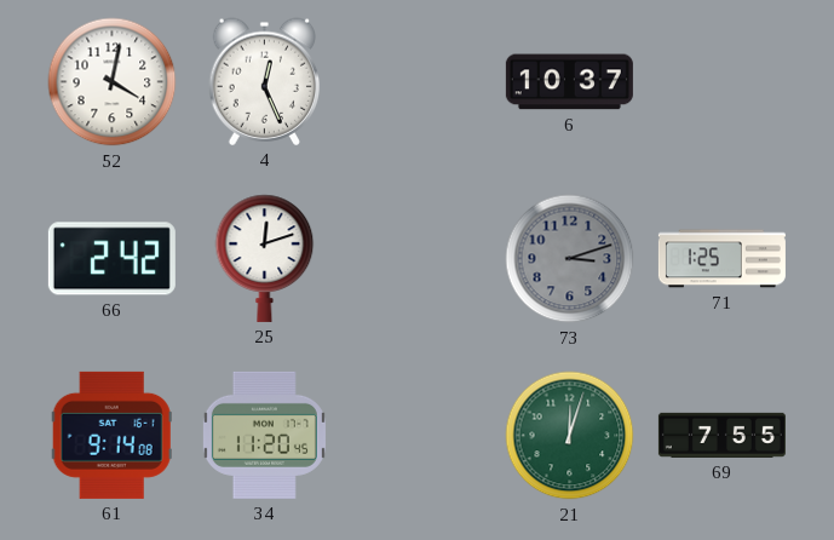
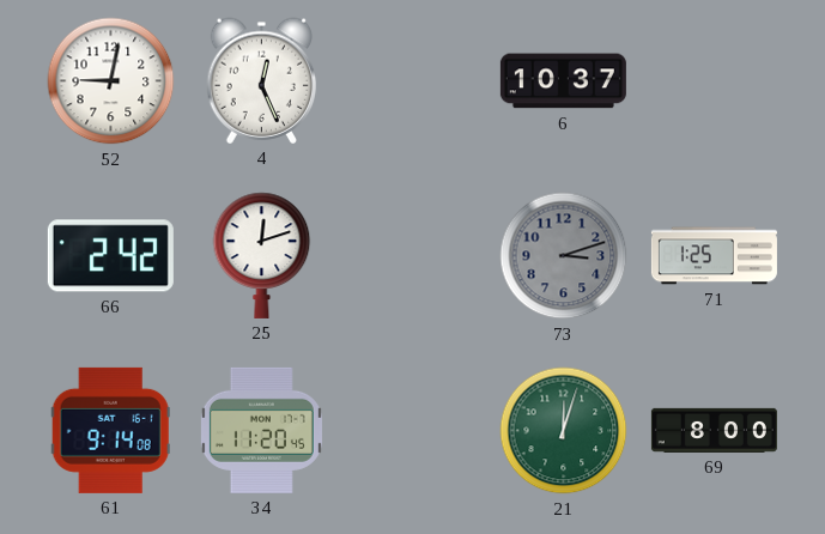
52: 4:02 -> 9:02 (111, 81)
69: 7:55 -> 8:00 (714, 430)
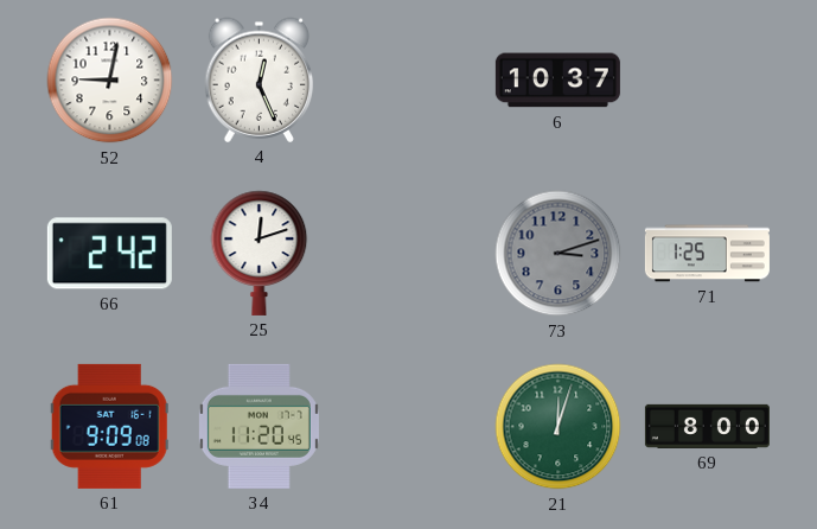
61: 9:14 -> 9:09 (109, 426)
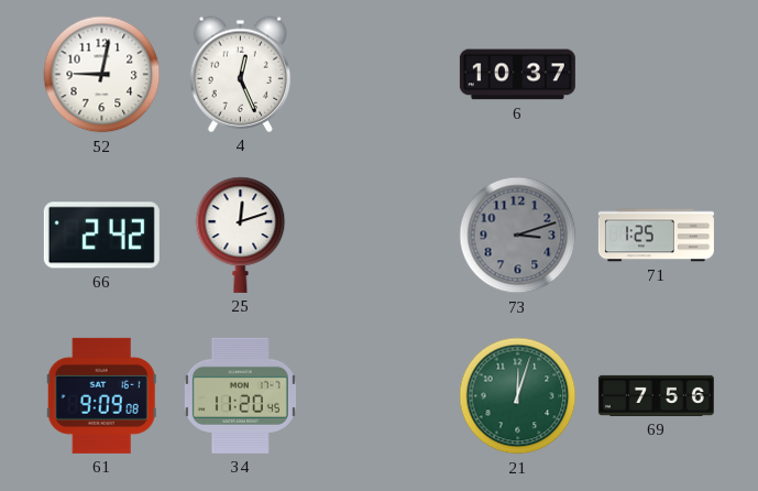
69: 8:00 -> 7:56 (656, 395)
